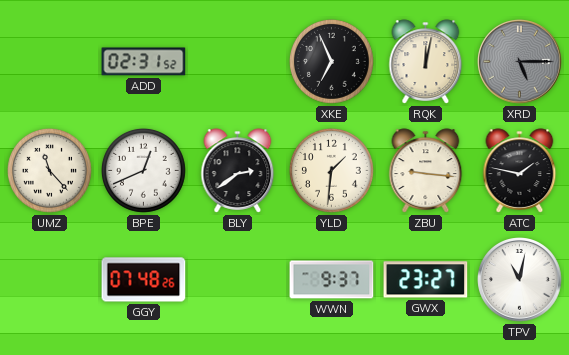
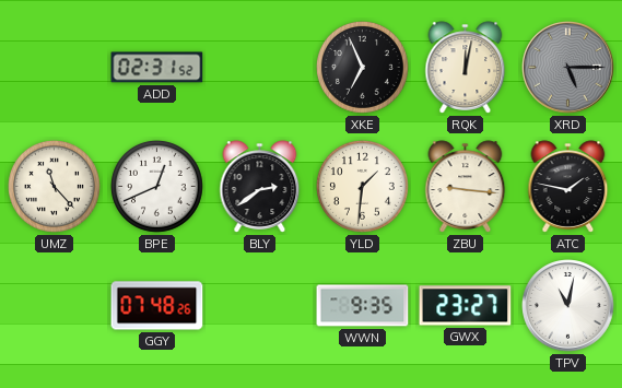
WWN: 9:37 -> 9:35 (363, 306)
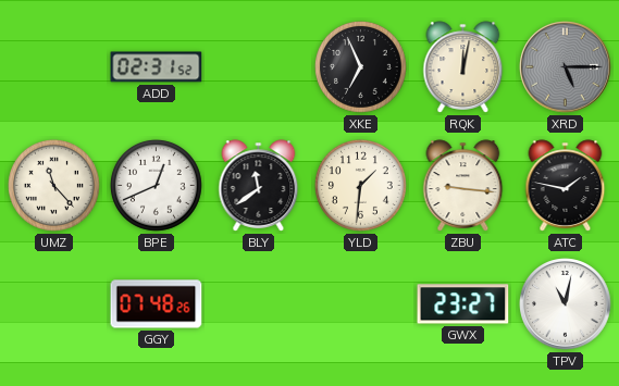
BLY: 2:39 -> 11:39 (259, 186)
WWN: 9:35 -> none (363, 306)
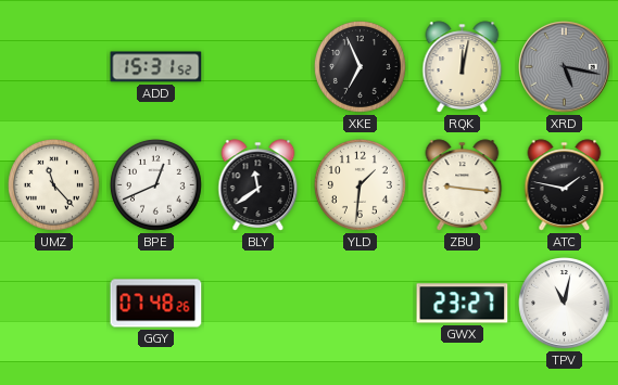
ADD: 02:31 -> 15:31 (156, 67)
XRD: 5:15 -> 5:17 (565, 67)
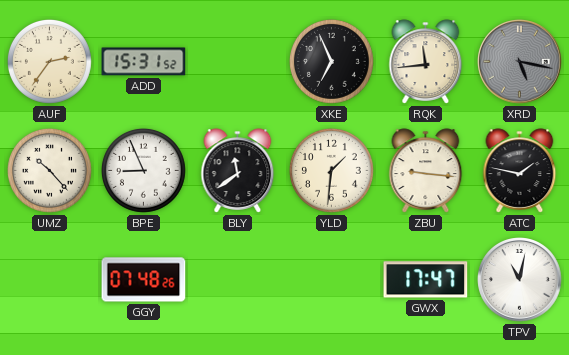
AUF: none -> 2:36 (49, 61)
RQK: 12:02 -> 11:44 (426, 62)
UMZ: 11:23 -> 10:23 (49, 170)
BPE: 12:41 -> 8:56 (143, 170)
GWX: 23:27 -> 17:47 (426, 280)
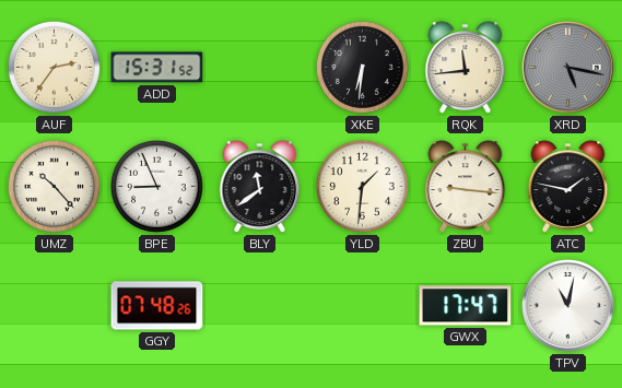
XKE: 6:56 -> 6:31 (362, 67)
